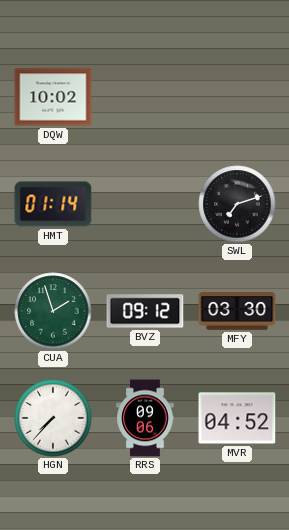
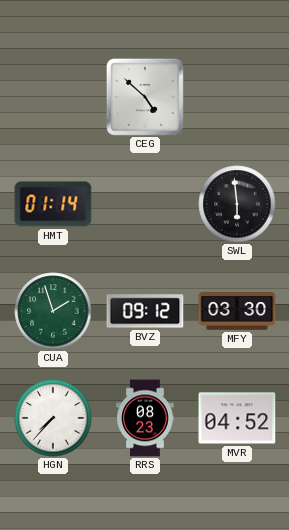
DQW: 10:02 -> none (53, 97)
CEG: none -> 4:52 (145, 97)
SWL: 7:12 -> 5:59 (237, 204)
RRS: 09:06 -> 08:23 (145, 418)
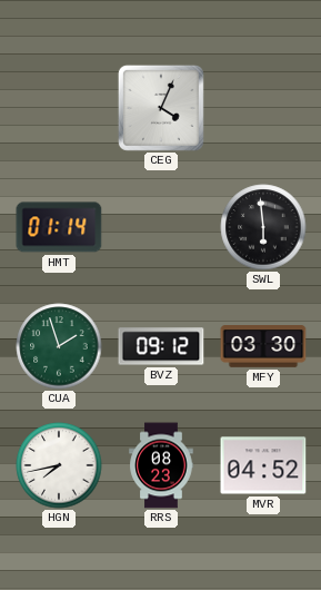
CEG: 4:52 -> 4:04 (161, 108)
HGN: 7:37 -> 7:43 (59, 465)
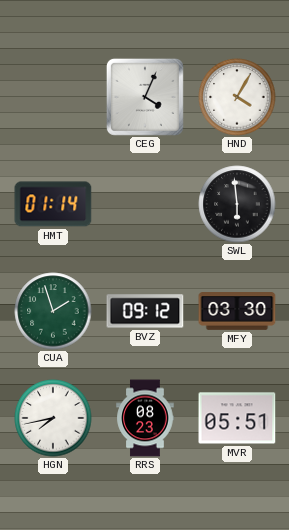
HND: none -> 4:05 (237, 97)
MVR: 04:52 -> 05:51 (237, 418)
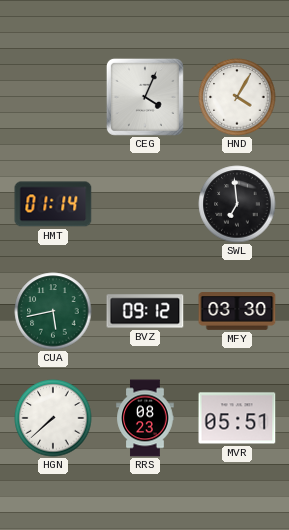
SWL: 5:59 -> 6:59 (237, 204)
CUA: 1:57 -> 5:43 (53, 311)
HGN: 7:43 -> 7:38 (53, 418)
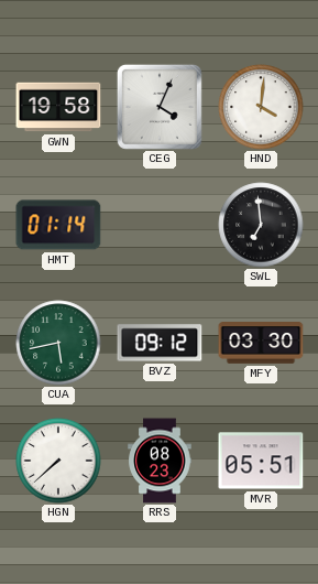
GWN: none -> 19:58 (58, 107)
HND: 4:05 -> 4:01 (261, 107)
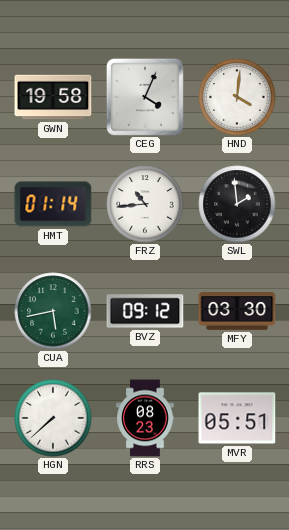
FRZ: none -> 10:44 (145, 204)
SWL: 6:59 -> 1:59 (237, 204)
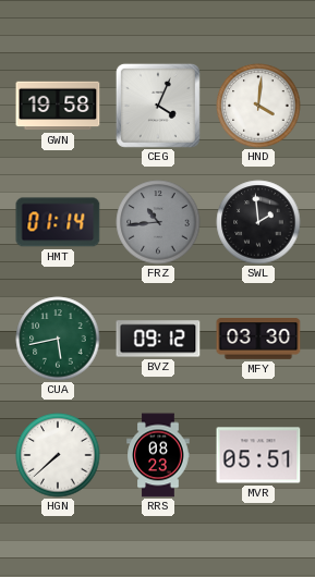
FRZ dial: white -> grey (158, 222)
